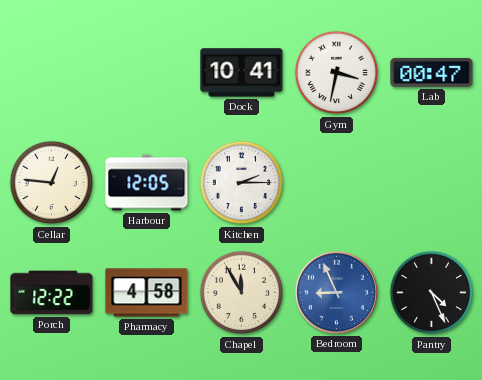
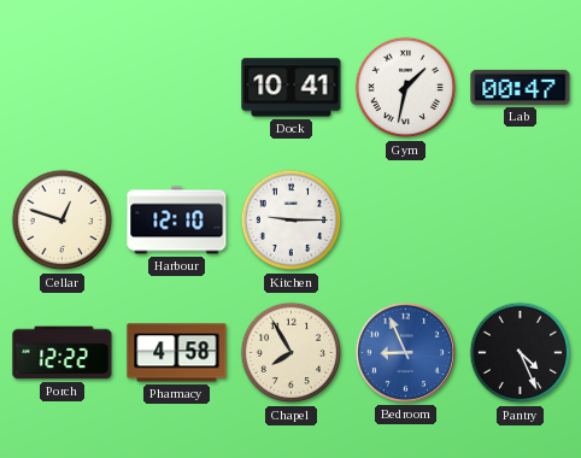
Gym: 3:32 -> 1:32 (406, 88)
Cellar: 12:46 -> 12:48 (63, 221)
Harbour: 12:05 -> 12:10 (177, 221)
Kitchen: 2:15 -> 9:15 (292, 221)
Chapel: 11:55 -> 7:55 (292, 353)
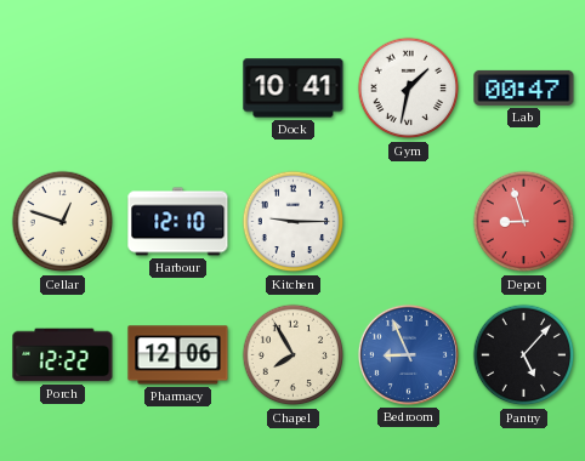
Depot: none -> 8:57 (524, 222)
Pharmacy: 4:58 -> 12:06 (178, 355)
Pantry: 4:26 -> 5:07 (524, 355)
